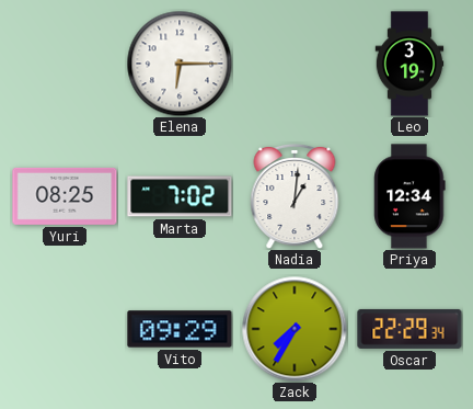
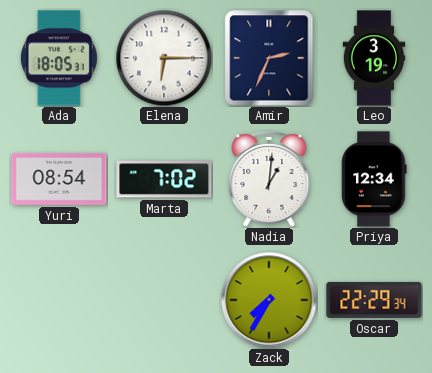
Ada: none -> 18:05 (59, 58)
Amir: none -> 2:34 (269, 58)
Yuri: 08:25 -> 08:54 (59, 179)
Vito: 09:29 -> none (180, 329)
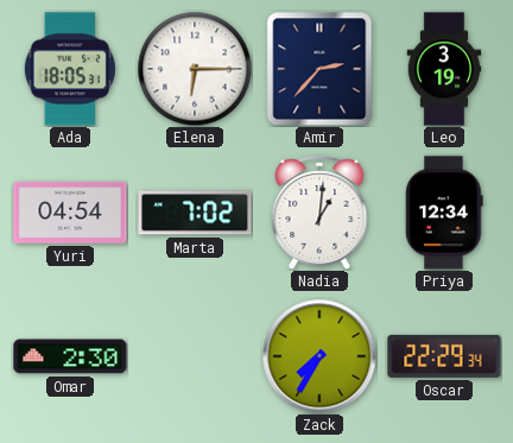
Amir: 2:34 -> 2:37 (319, 69)
Yuri: 08:54 -> 04:54 (70, 213)
Omar: none -> 2:30 (70, 356)
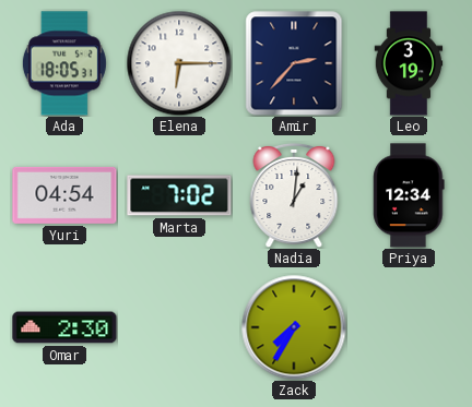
Oscar: 22:29 -> none (444, 356)
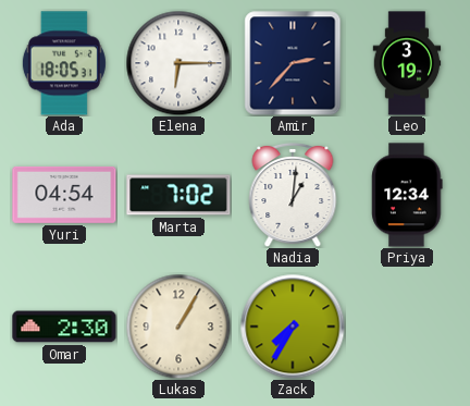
Lukas: none -> 1:05 (178, 327)
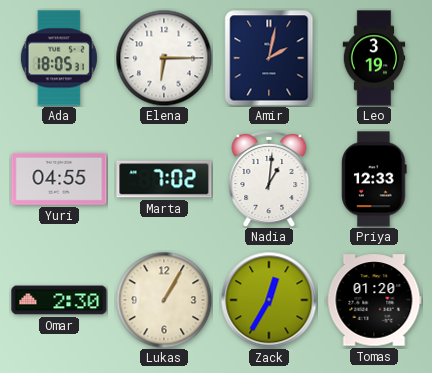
Amir: 2:37 -> 2:02 (269, 58)
Yuri: 04:54 -> 04:55 (59, 179)
Priya: 12:34 -> 12:33 (374, 179)
Zack: 7:35 -> 12:35 (269, 300)
Tomas: none -> 01:20 (374, 300)
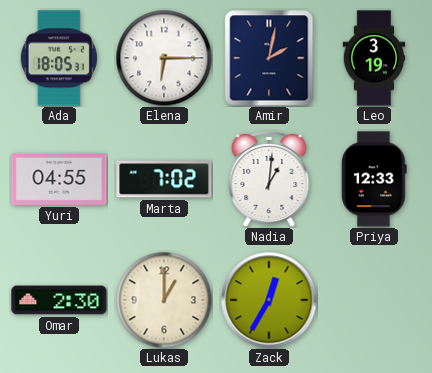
Lukas: 1:05 -> 1:00 (164, 300)
Tomas: 01:20 -> none (374, 300)
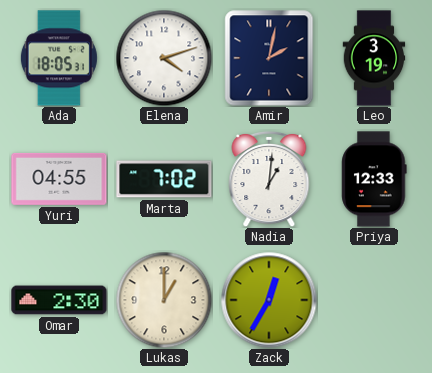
Elena: 6:15 -> 4:12 (164, 58)
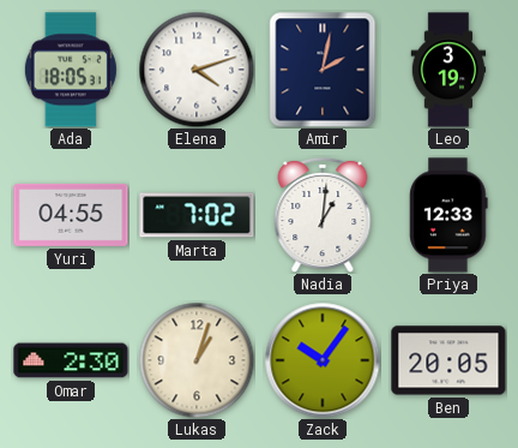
Lukas: 1:00 -> 1:03 (197, 360)
Zack: 12:35 -> 10:06 (323, 360)
Ben: none -> 20:05 (448, 360)
